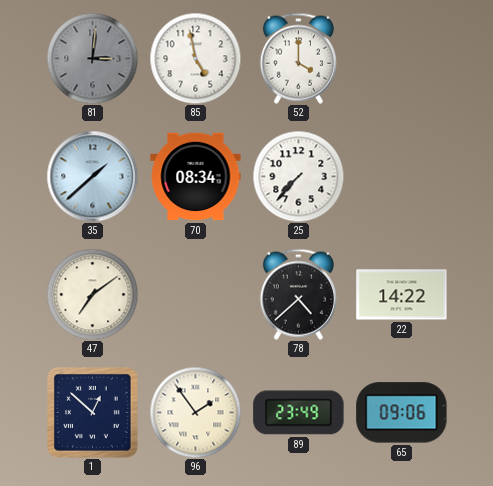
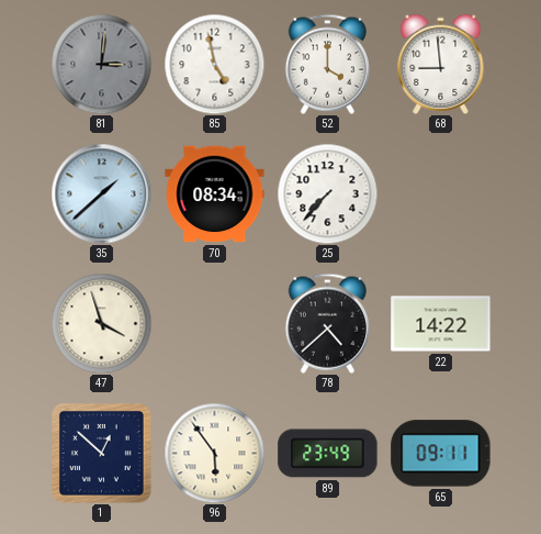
68: none -> 8:59 (441, 64)
47: 7:09 -> 3:57 (101, 323)
96: 1:54 -> 5:54 (214, 453)
65: 09:06 -> 09:11 (441, 454)
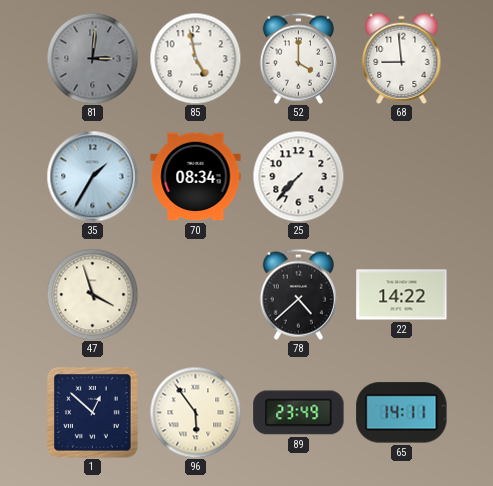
35: 1:38 -> 1:35 (92, 176)
65: 09:11 -> 14:11 (402, 413)
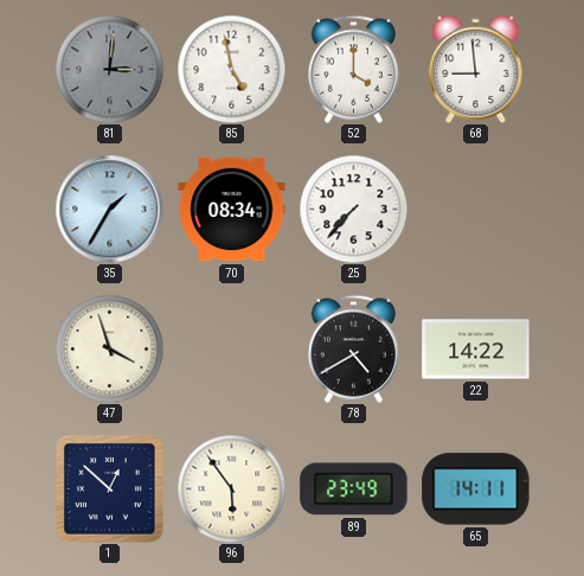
78: 4:38 -> 4:40 (353, 348)
